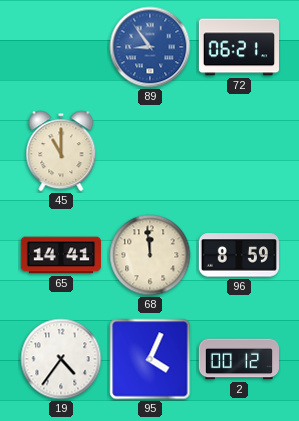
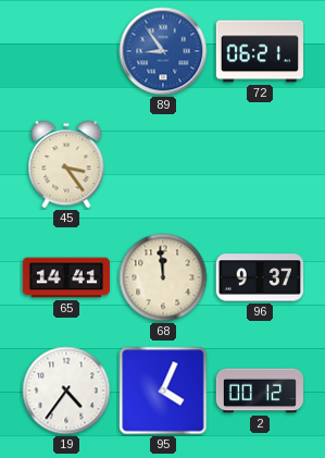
45: 11:00 -> 3:24 (66, 164)
96: 8:59 -> 9:37 (260, 277)
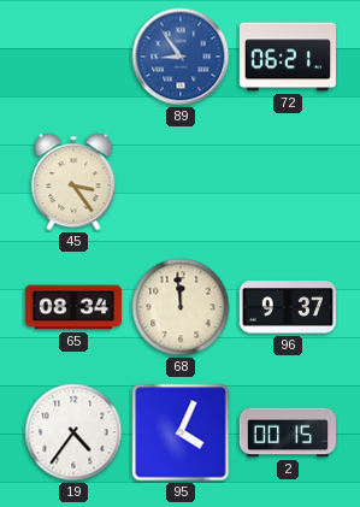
65: 14:41 -> 08:34 (72, 307)
2: 00:12 -> 00:15 (287, 432)
